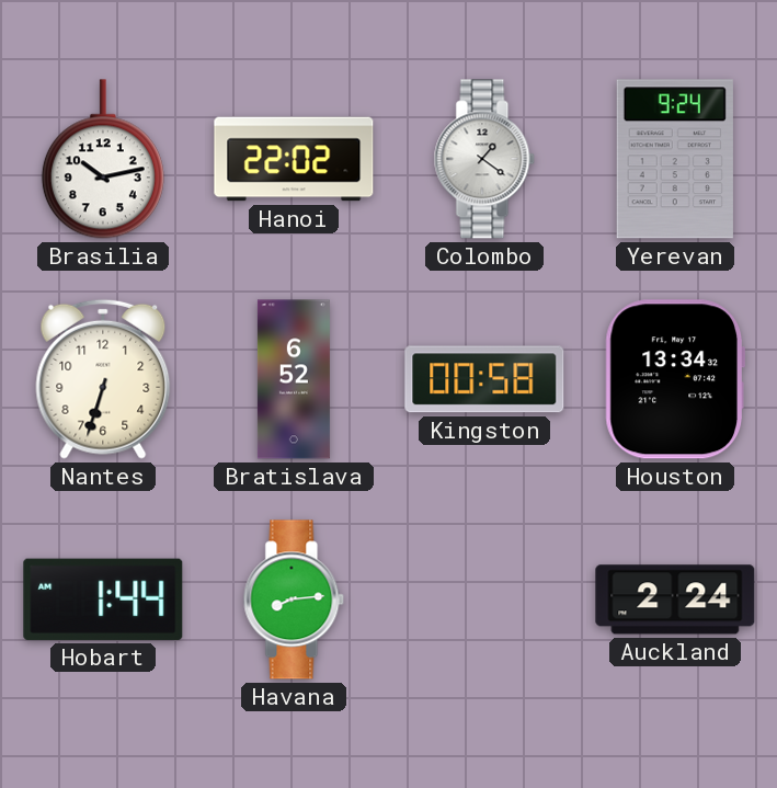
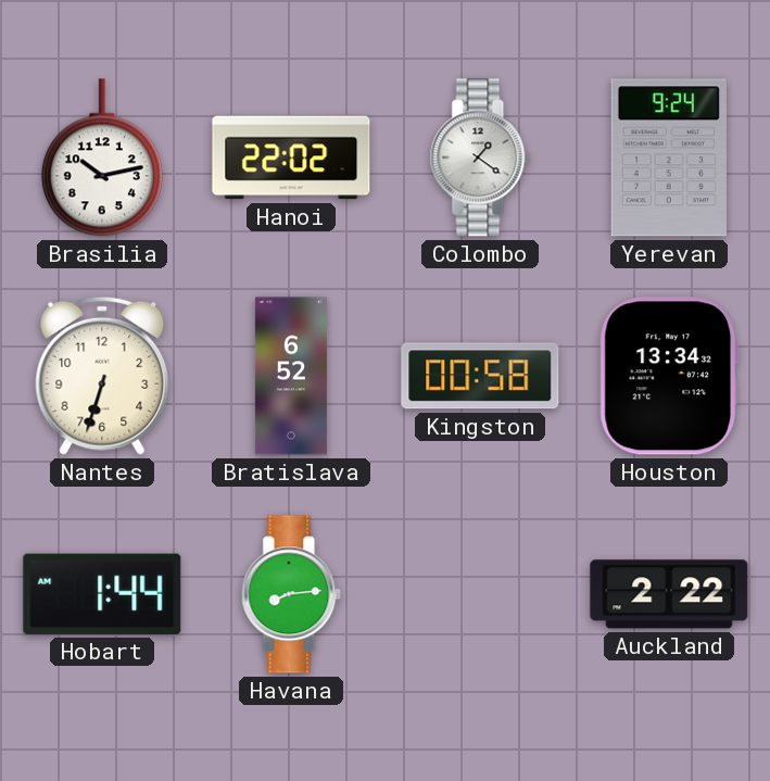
Auckland: 2:24 -> 2:22 (669, 594)
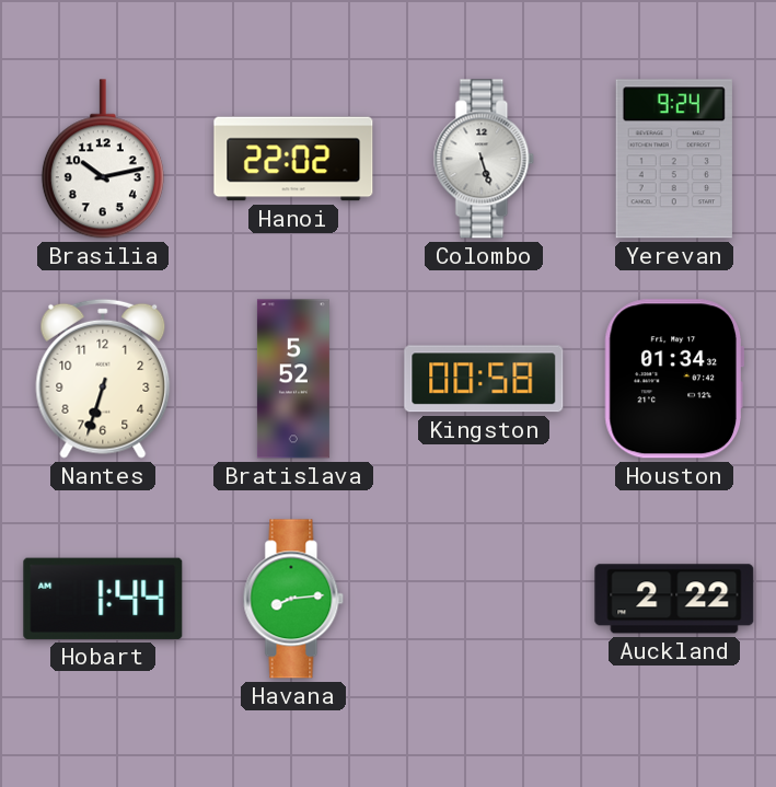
Colombo: 1:21 -> 5:27 (484, 159)
Bratislava: 6:52 -> 5:52 (293, 379)
Houston: 13:34 -> 01:34 (674, 379)
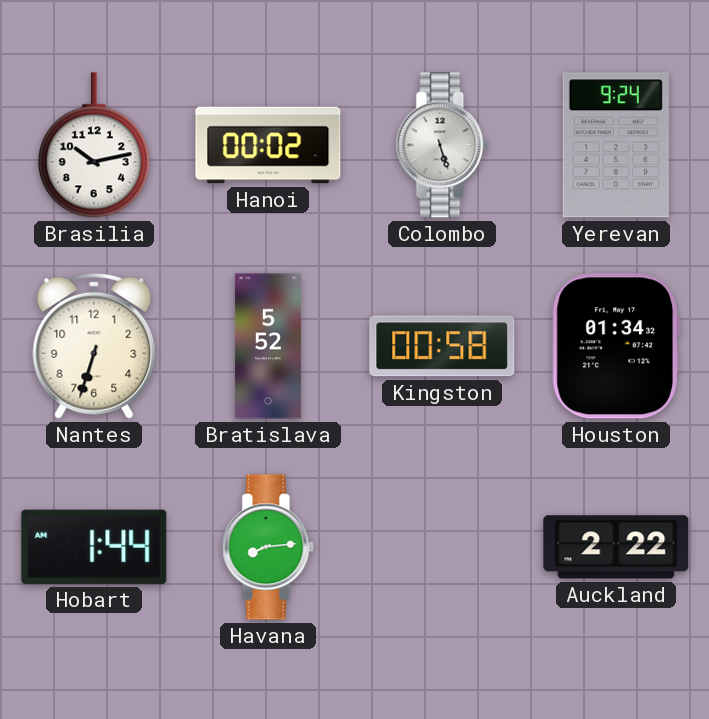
Hanoi: 22:02 -> 00:02 (268, 145)
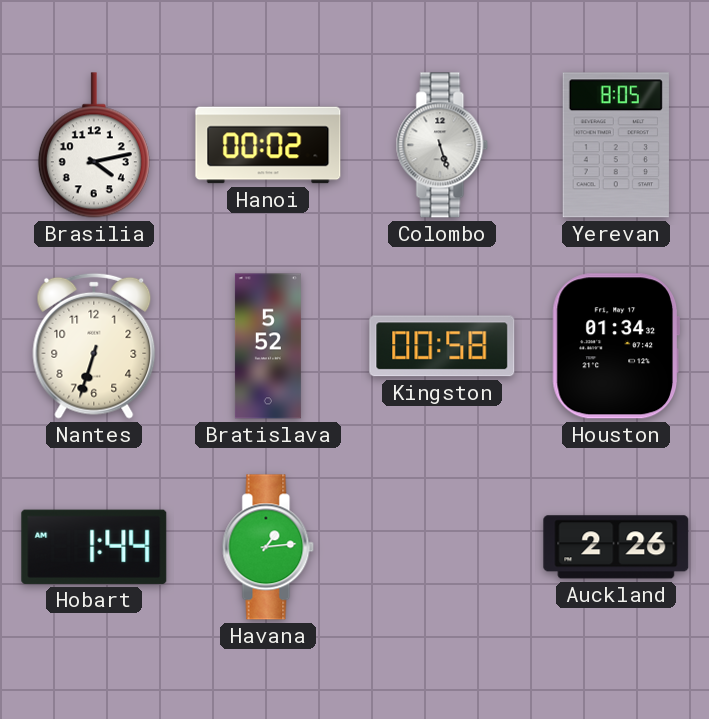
Brasilia: 10:13 -> 4:13 (94, 145)
Yerevan: 9:24 -> 8:05 (616, 145)
Havana: 8:14 -> 1:14 (268, 547)
Auckland: 2:22 -> 2:26 (616, 547)
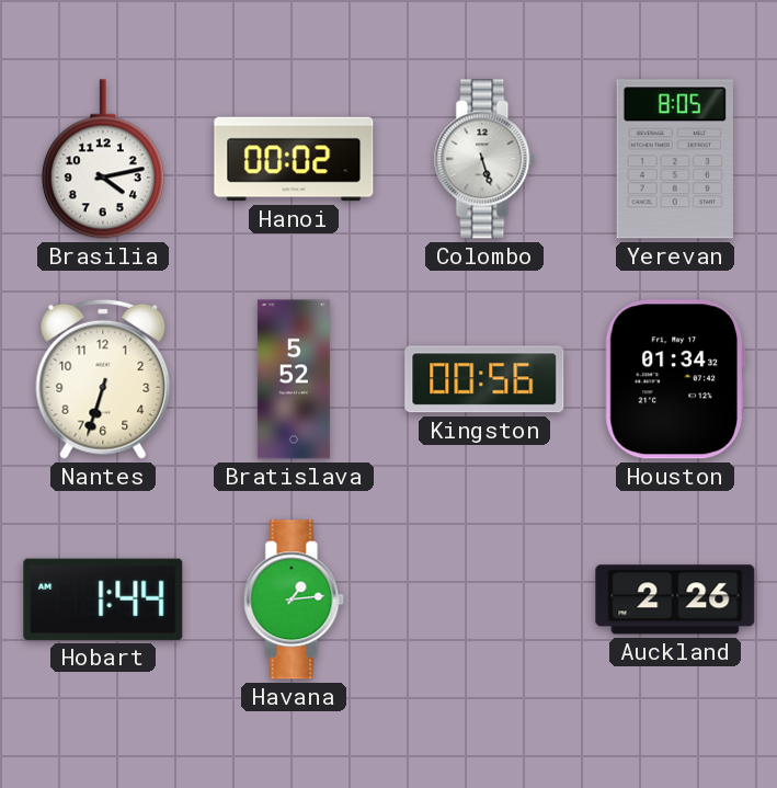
Kingston: 00:58 -> 00:56 (484, 379)
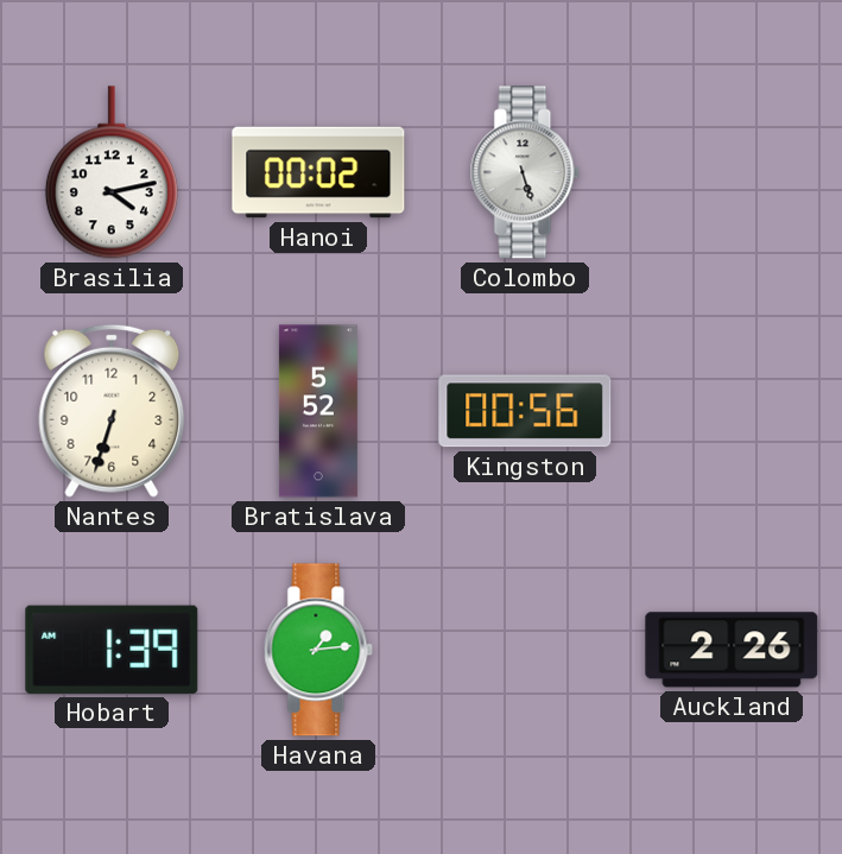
Yerevan: 8:05 -> none (675, 159)
Houston: 01:34 -> none (675, 379)
Hobart: 1:44 -> 1:39 (112, 650)
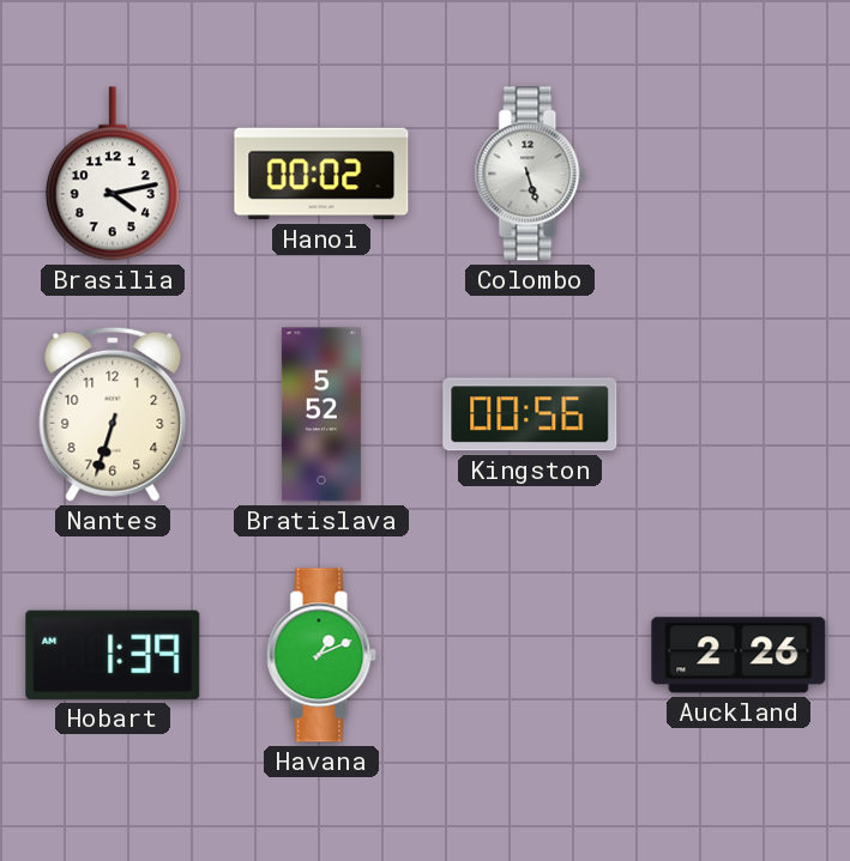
Havana: 1:14 -> 1:11 (321, 655)
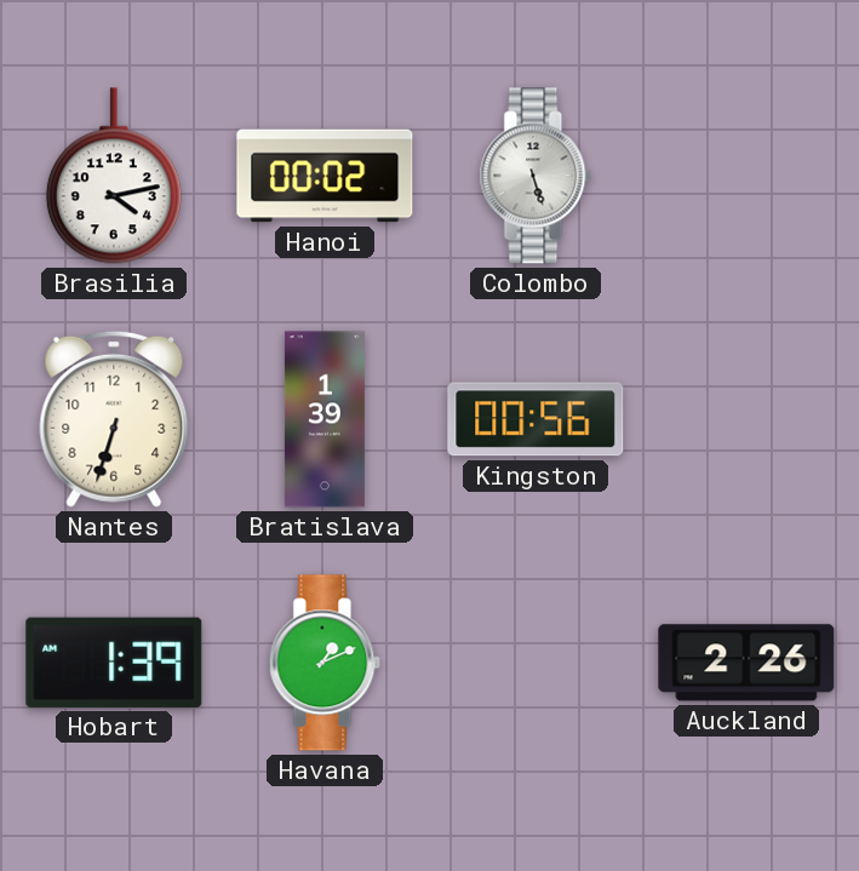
Bratislava: 5:52 -> 1:39 (325, 419)
